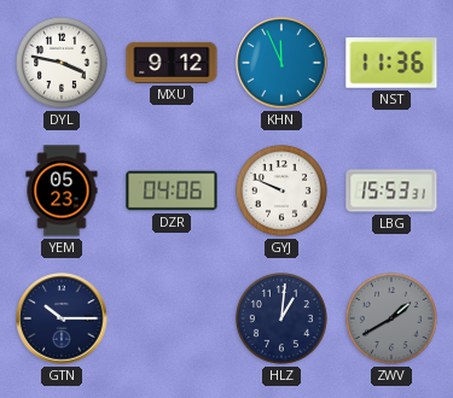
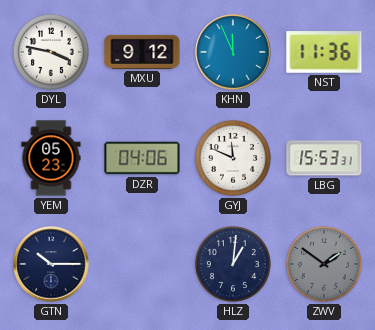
GYJ: 9:49 -> 11:49 (233, 158)
ZWV: 1:40 -> 1:51 (324, 264)
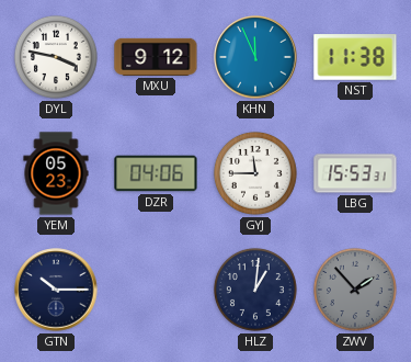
NST: 11:36 -> 11:38 (355, 57)
GYJ: 11:49 -> 11:45 (255, 173)
ZWV: 1:51 -> 1:53 (355, 290)
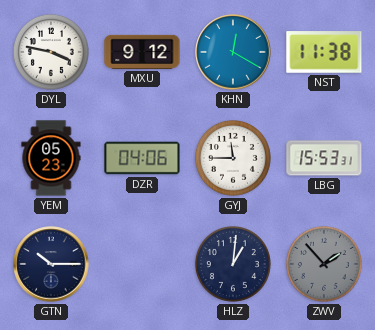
KHN: 11:56 -> 12:20 (233, 52)
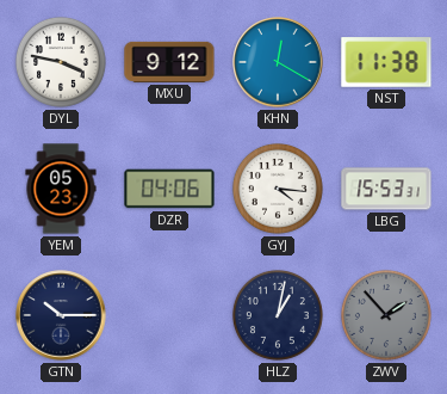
GYJ: 11:45 -> 4:16 (278, 189)
HLZ: 1:01 -> 1:02 (278, 315)
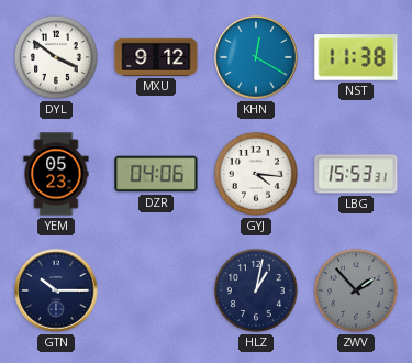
DYL: 3:47 -> 3:51 (56, 57)
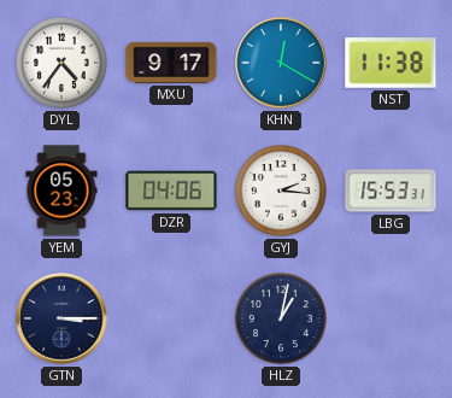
DYL: 3:51 -> 4:36 (61, 63)
MXU: 9:12 -> 9:17 (171, 63)
GYJ: 4:16 -> 2:16 (281, 191)
GTN: 10:15 -> 3:15 (61, 318)
ZWV: 1:53 -> none (356, 290)
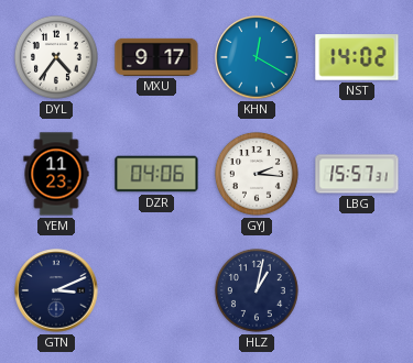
NST: 11:38 -> 14:02 (357, 57)
YEM: 05:23 -> 11:23 (56, 174)
LBG: 15:53 -> 15:57 (357, 174)
GTN: 3:15 -> 3:11 (56, 290)
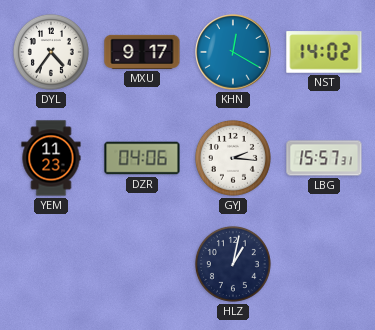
GTN: 3:11 -> none (56, 290)
